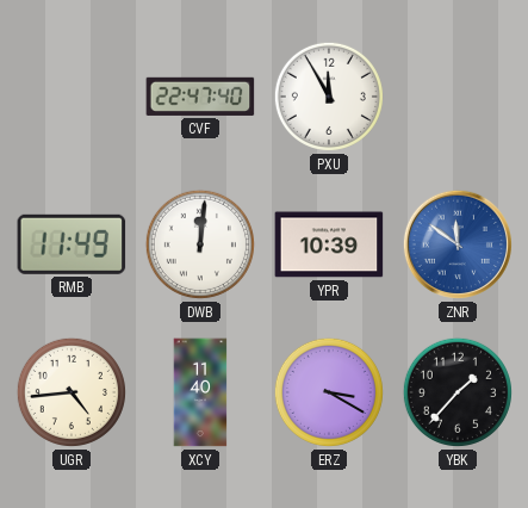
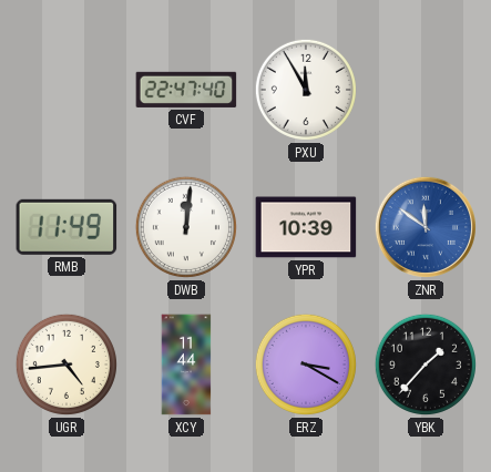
XCY: 11:40 -> 11:44 (186, 365)
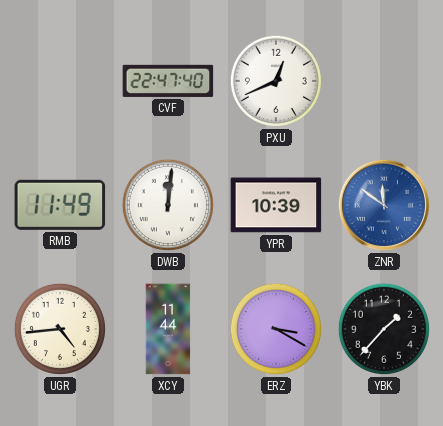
PXU: 11:55 -> 12:41 (276, 81)
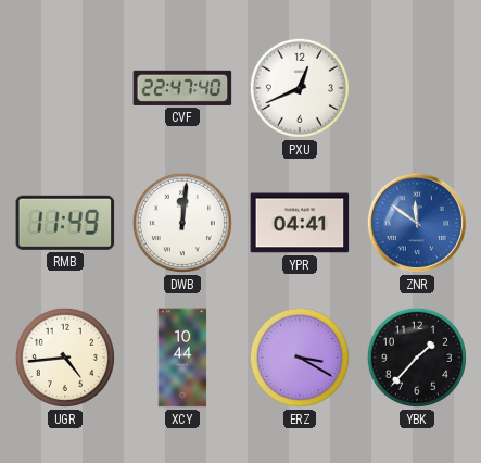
YPR: 10:39 -> 04:41 (300, 223)
XCY: 11:44 -> 10:44 (182, 358)
